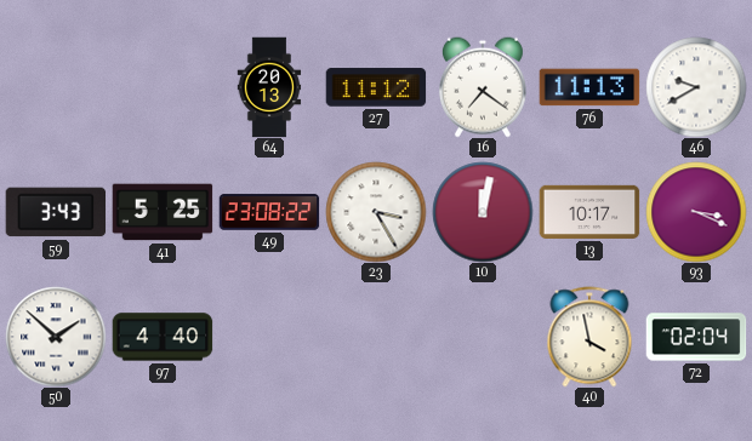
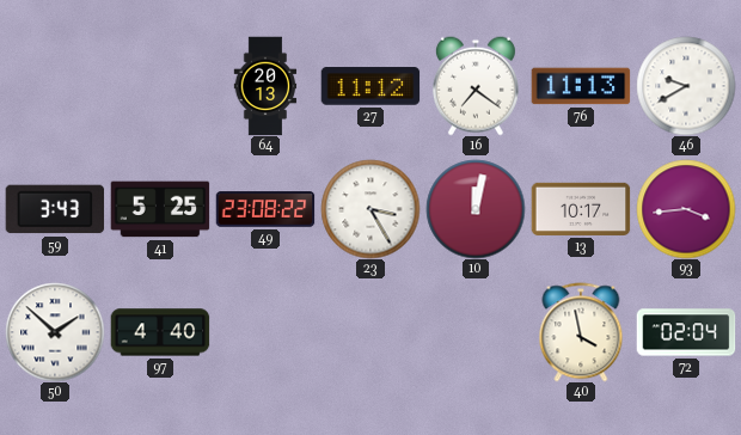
93: 3:19 -> 3:44 (686, 209)
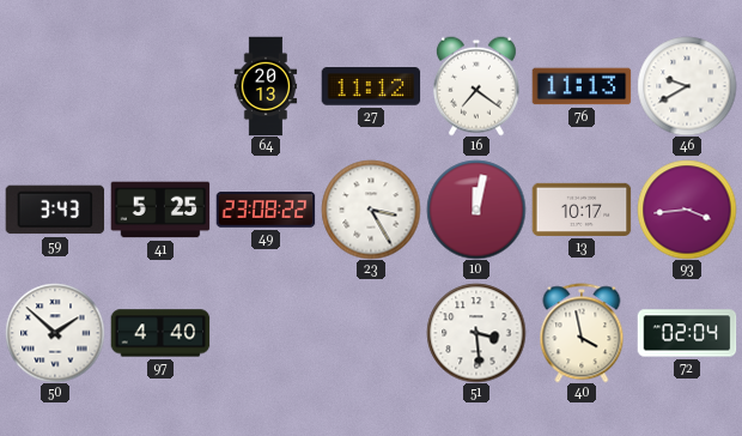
51: none -> 3:29 (476, 333)
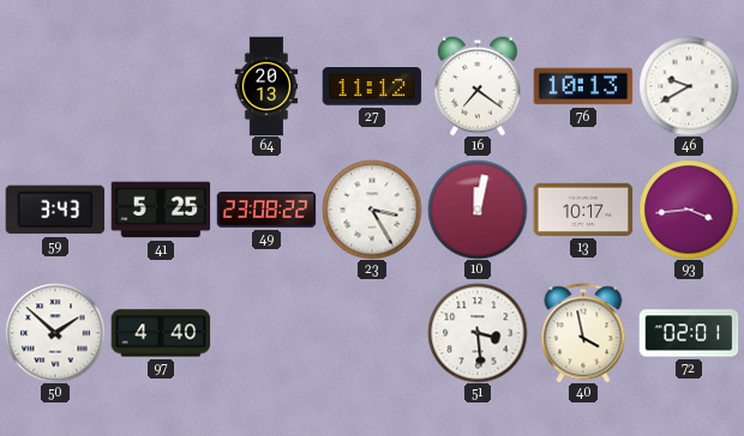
76: 11:13 -> 10:13 (583, 86)
72: 02:04 -> 02:01 (689, 333)
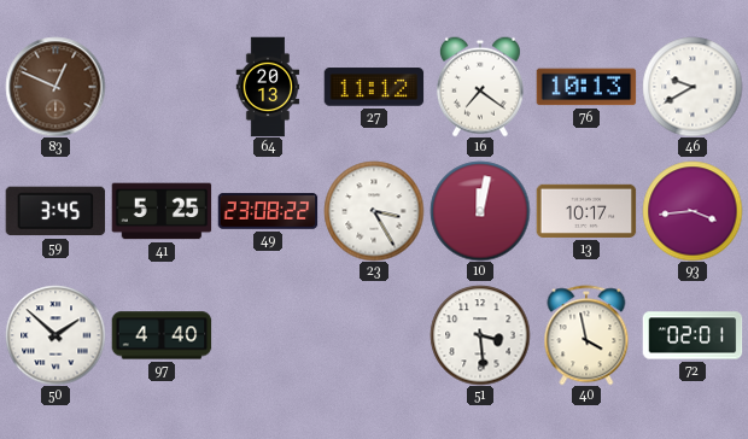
83: none -> 12:49 (55, 87)
59: 3:43 -> 3:45 (55, 211)
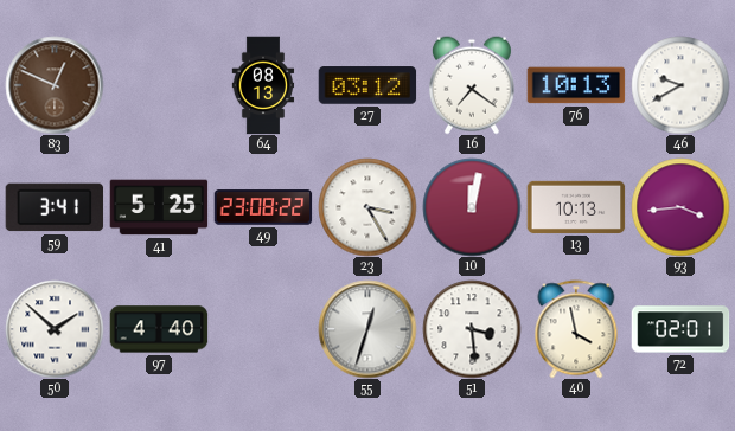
64: 20:13 -> 08:13 (263, 85)
27: 11:12 -> 03:12 (367, 85)
59: 3:45 -> 3:41 (55, 207)
13: 10:17 -> 10:13 (576, 207)
55: none -> 12:33 (367, 329)
